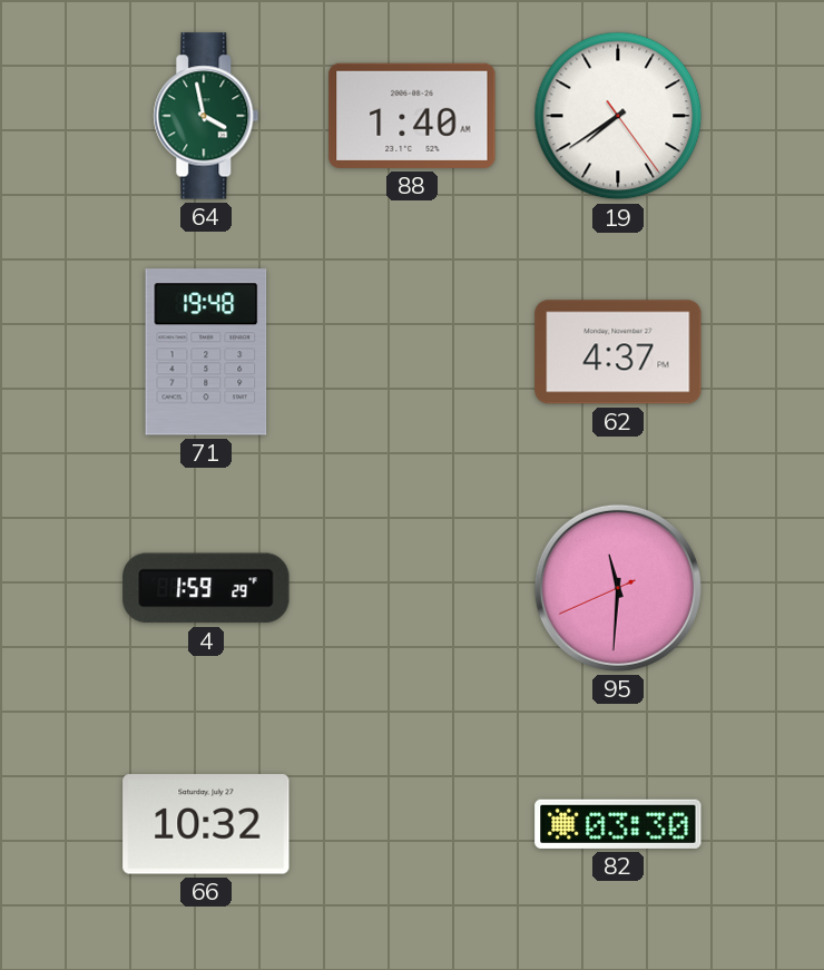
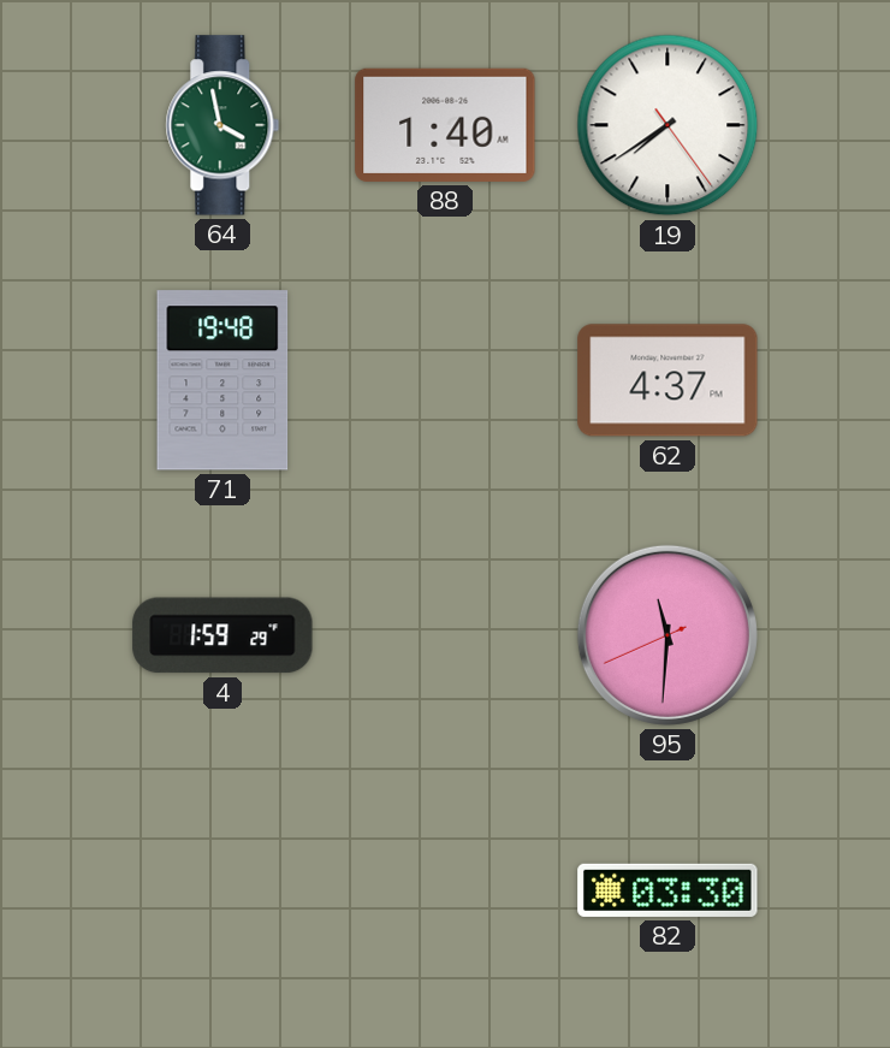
66: 10:32 -> none (206, 824)
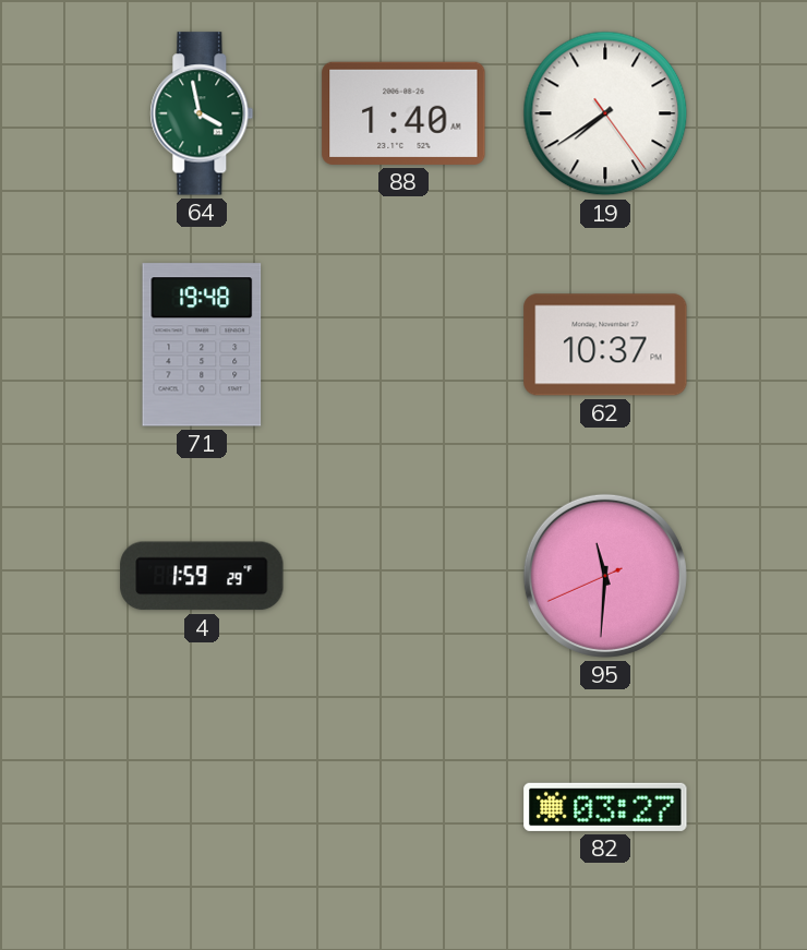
62: 4:37 -> 10:37 (605, 345)
82: 03:30 -> 03:27 (605, 807)
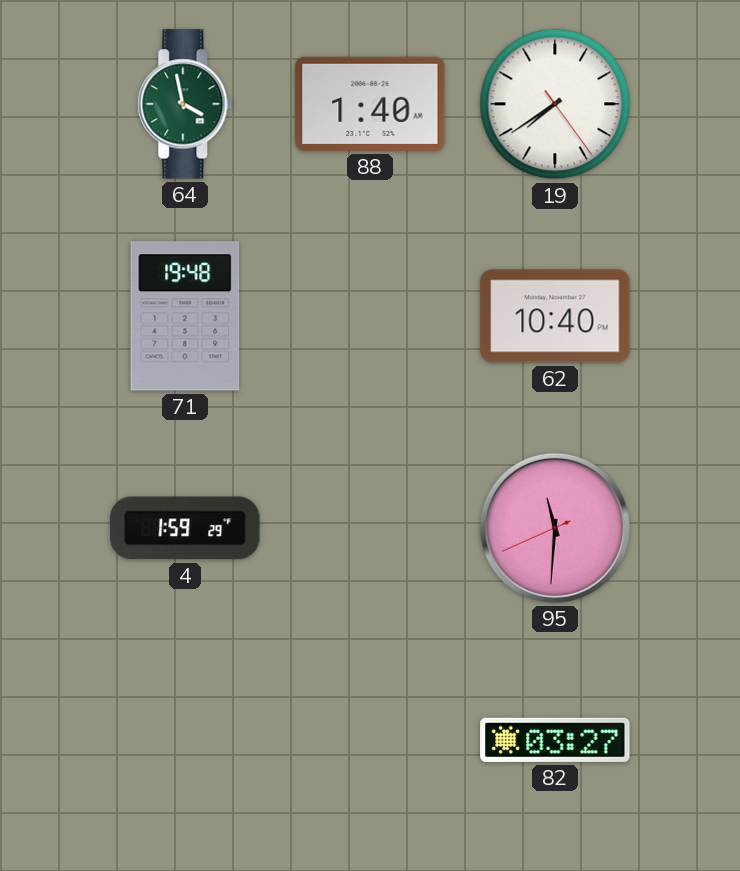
62: 10:37 -> 10:40 (555, 316)
